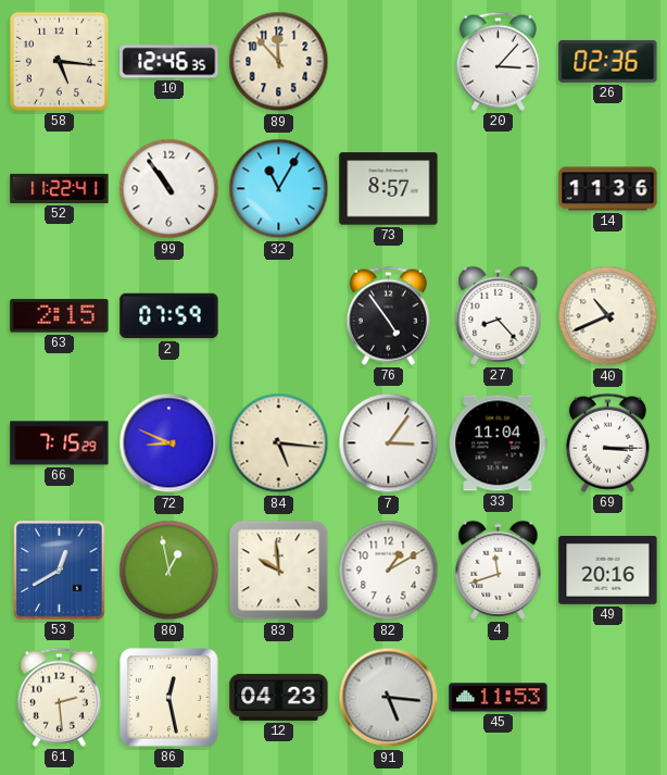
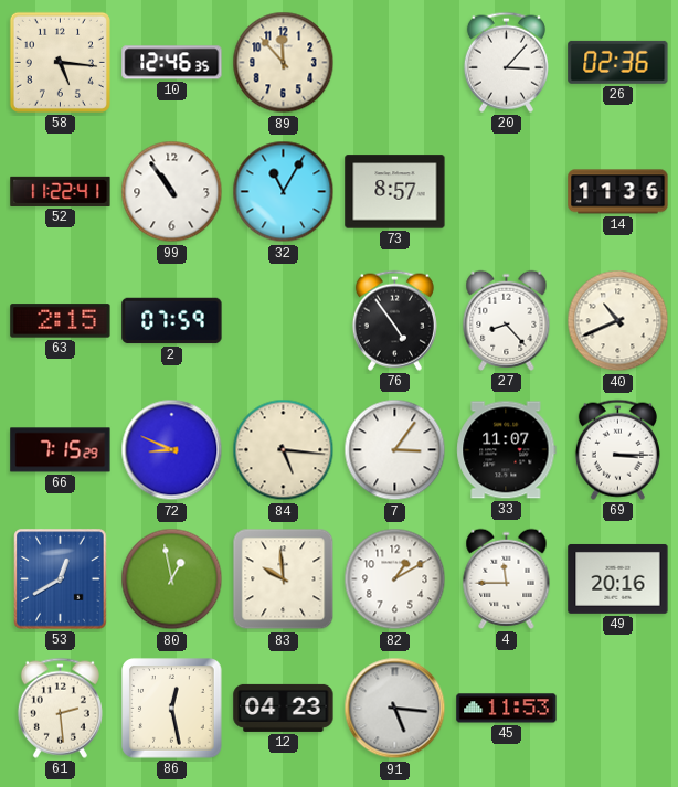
33: 11:04 -> 11:07 (507, 450)
4: 11:42 -> 11:45 (507, 578)
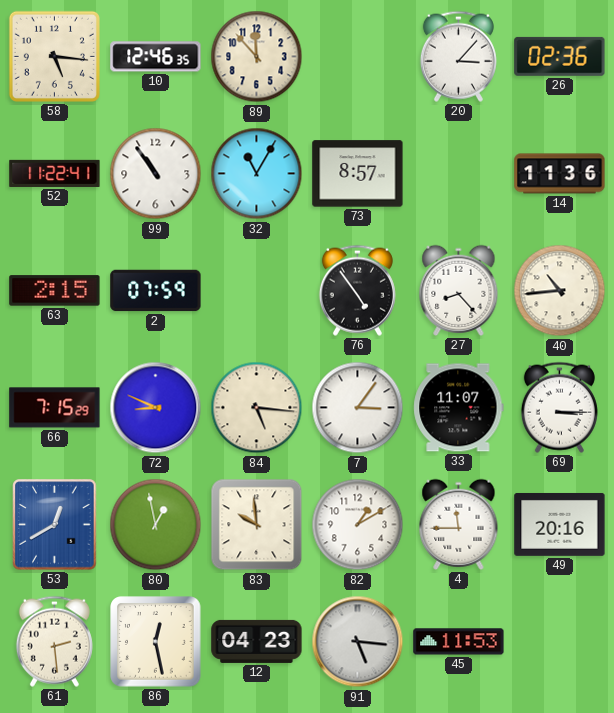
40: 10:41 -> 10:44 (560, 291)
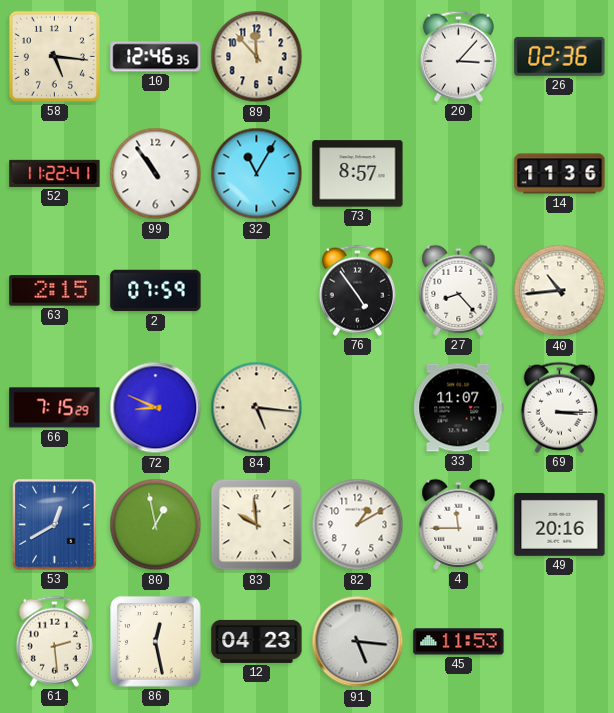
7: 3:06 -> none (358, 408)
